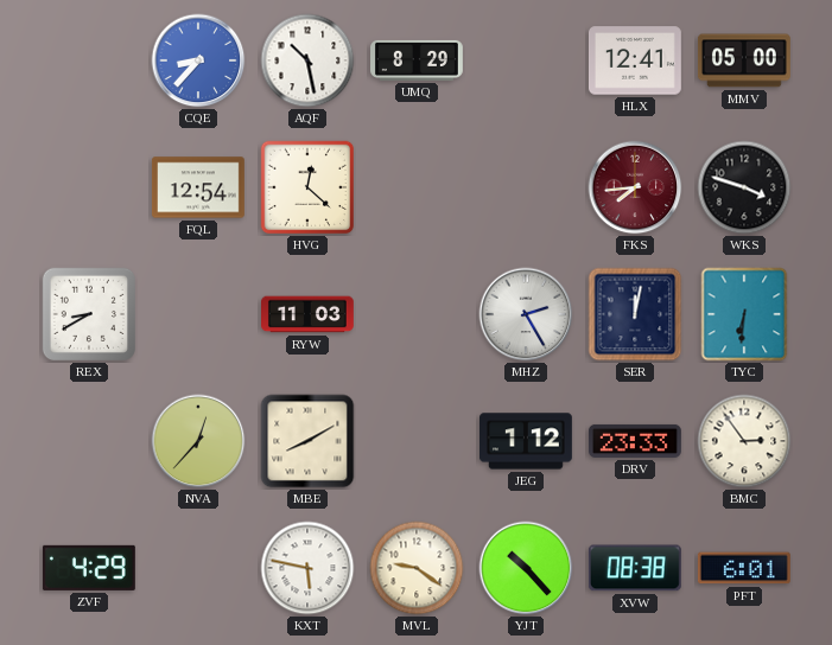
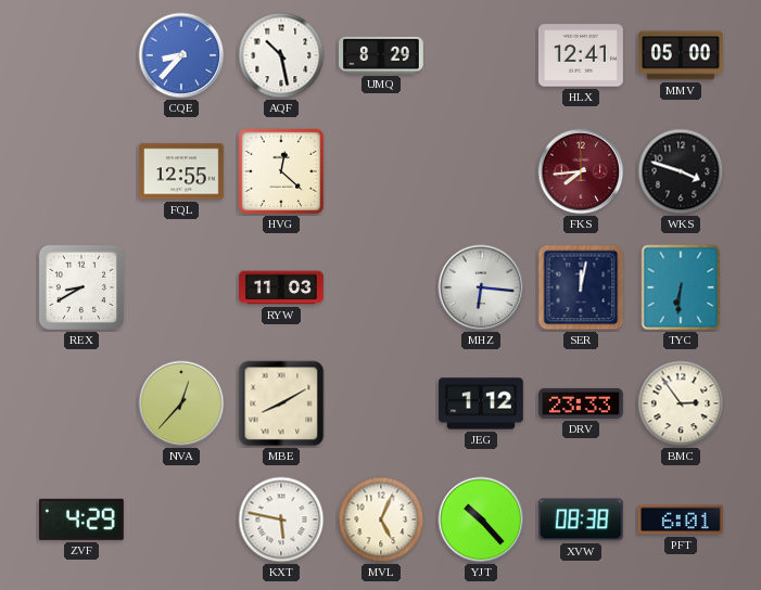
FQL: 12:54 -> 12:55 (181, 171)
MHZ: 2:25 -> 6:16 (481, 287)
MVL: 9:21 -> 5:04 (381, 520)
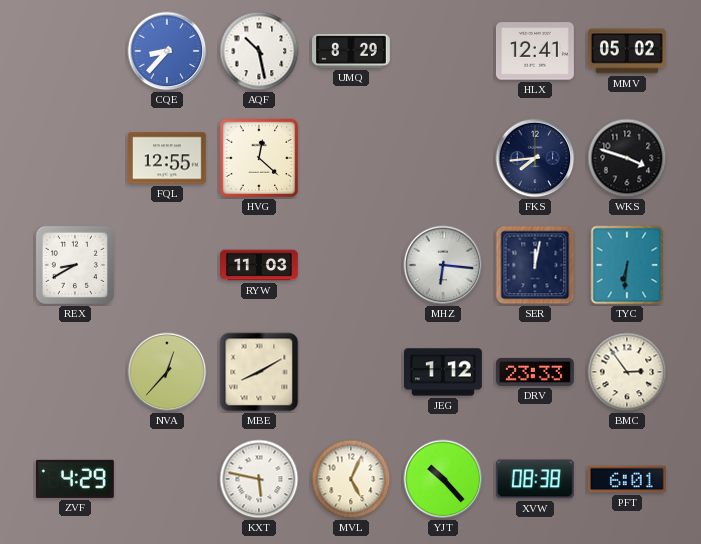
MMV: 05:00 -> 05:02 (627, 51)
FKS dial: burgundy -> navy (535, 158)
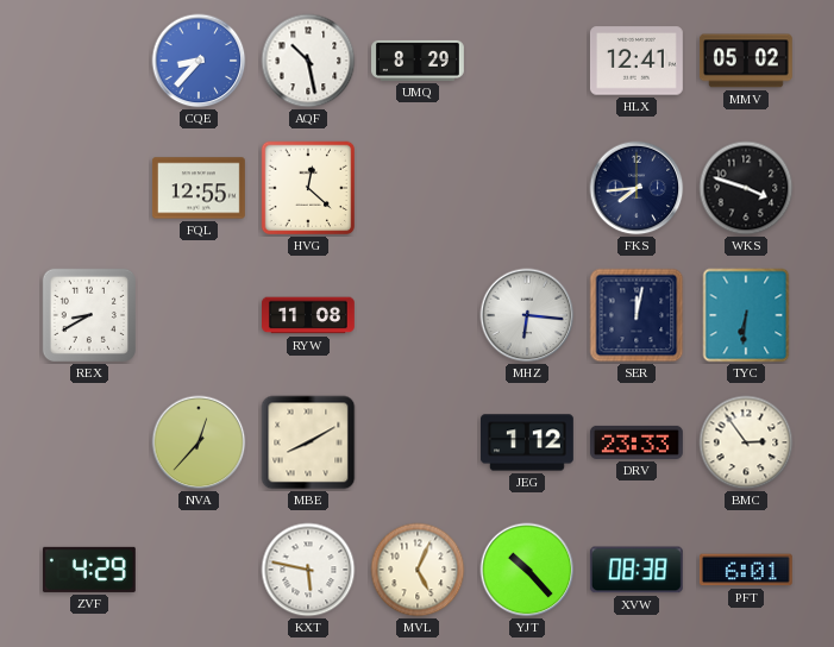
RYW: 11:03 -> 11:08 (309, 315)
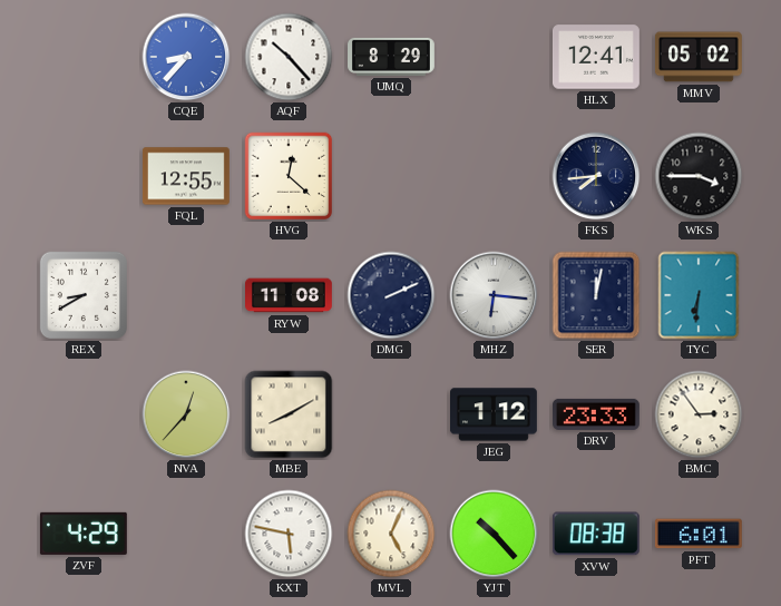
AQF: 10:28 -> 10:23 (289, 57)
WKS: 3:48 -> 3:45 (699, 176)
DMG: none -> 2:11 (391, 295)
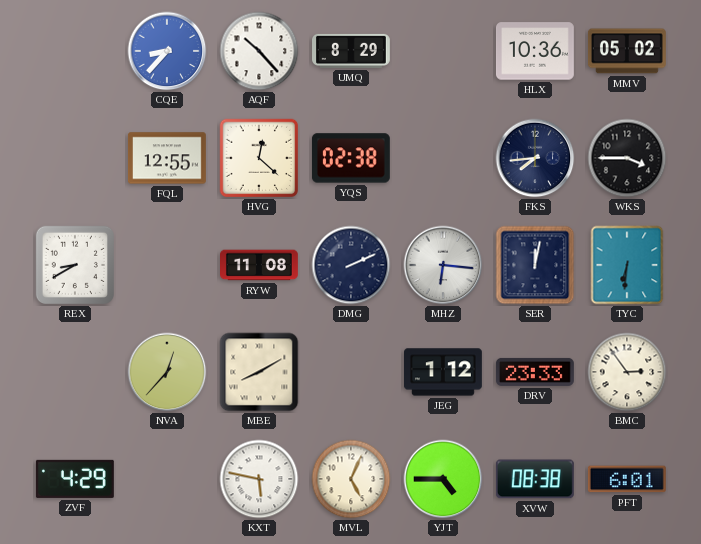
HLX: 12:41 -> 10:36 (535, 51)
YQS: none -> 02:38 (351, 158)
YJT: 10:23 -> 4:45 (443, 479)
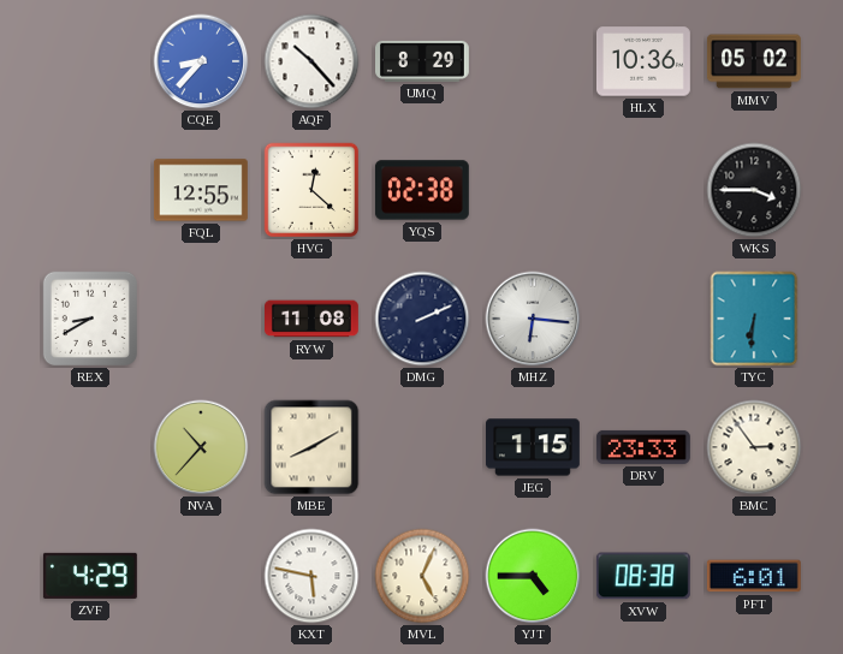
FKS: 7:44 -> none (535, 158)
SER: 12:02 -> none (535, 265)
NVA: 12:37 -> 10:37 (201, 447)
JEG: 1:12 -> 1:15 (534, 447)
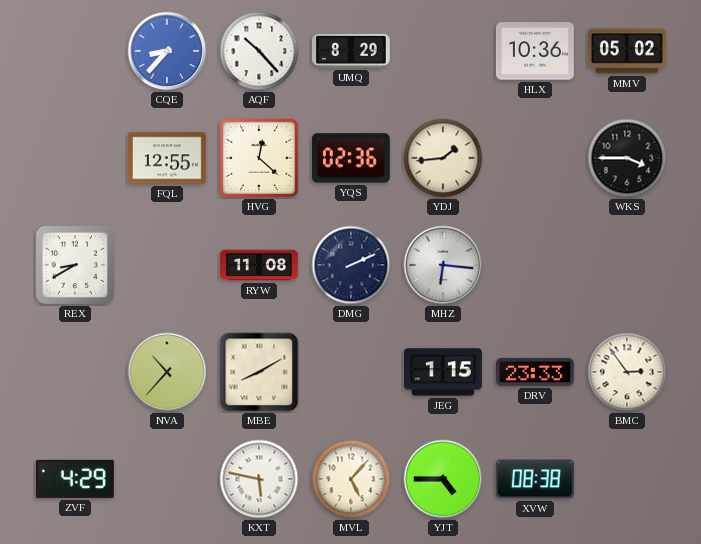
YQS: 02:38 -> 02:36 (351, 158)
YDJ: none -> 1:44 (443, 158)
TYC: 6:31 -> none (754, 319)
MVL: 5:04 -> 5:07 (351, 479)
PFT: 6:01 -> none (754, 576)
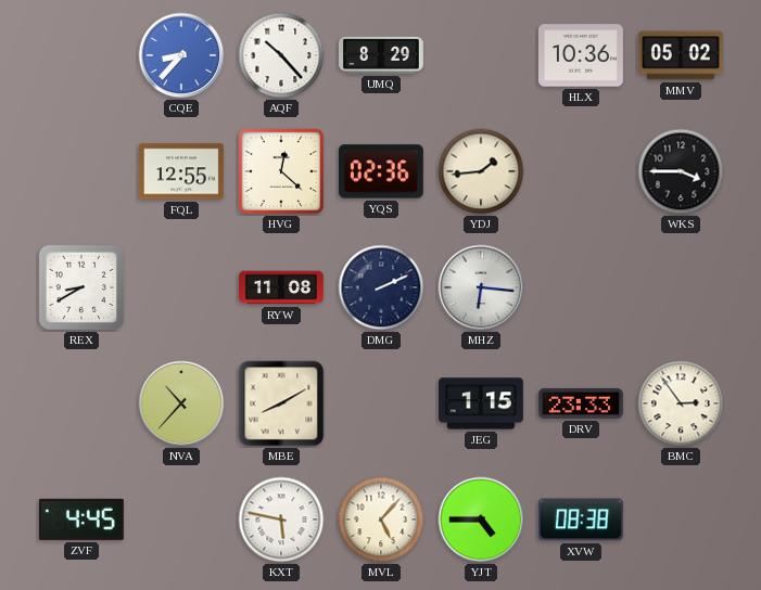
ZVF: 4:29 -> 4:45 (81, 520)
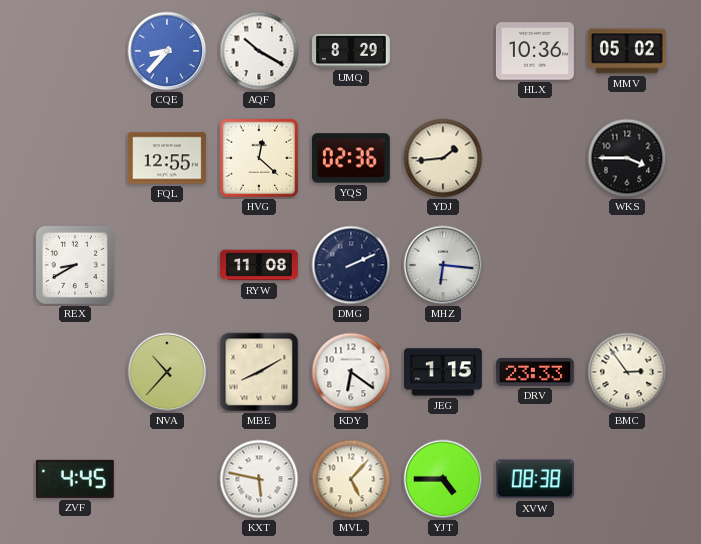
AQF: 10:23 -> 10:20 (259, 51)
KDY: none -> 6:21 (351, 372)
